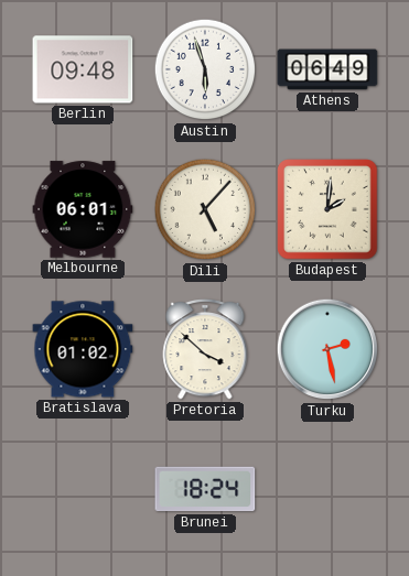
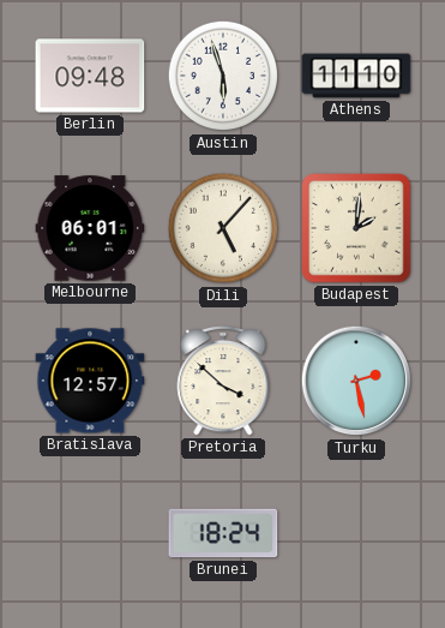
Athens: 06:49 -> 11:10 (356, 76)
Bratislava: 01:02 -> 12:57 (90, 381)
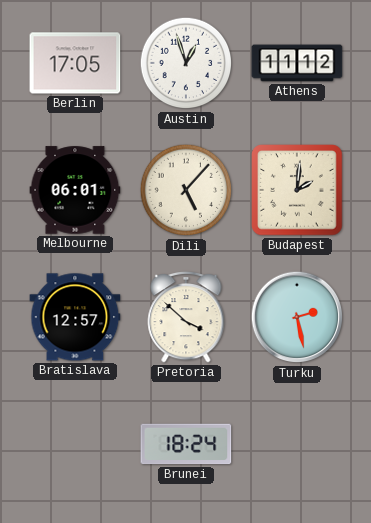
Berlin: 09:48 -> 17:05 (75, 63)
Austin: 5:57 -> 12:57 (186, 63)
Athens: 11:10 -> 11:12 (297, 63)
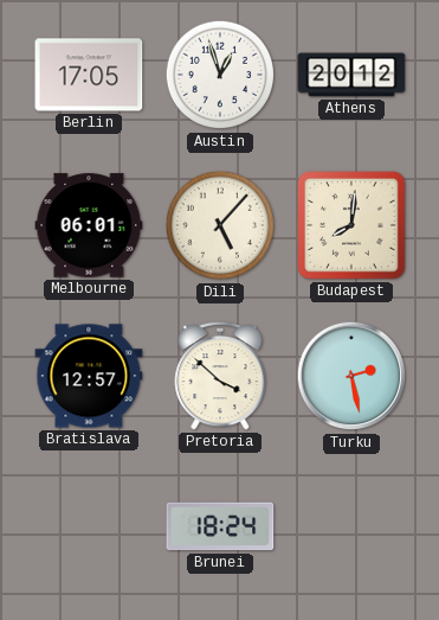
Athens: 11:12 -> 20:12 (351, 75)
Budapest: 2:01 -> 8:01 (351, 225)
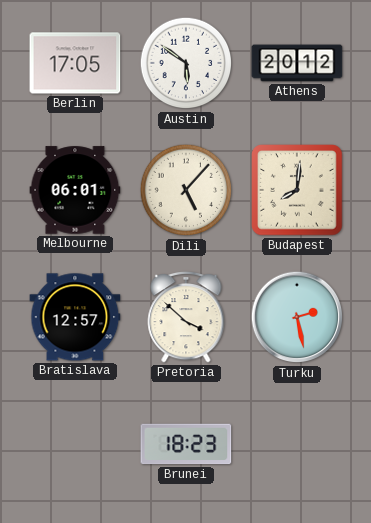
Austin: 12:57 -> 5:51 (186, 63)
Brunei: 18:24 -> 18:23 (186, 444)
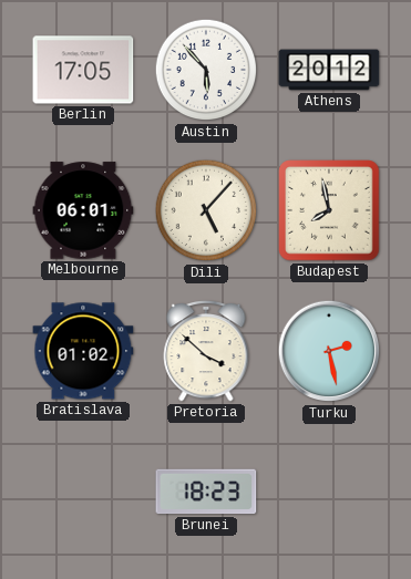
Austin: 5:51 -> 5:53 (206, 70)
Budapest: 8:01 -> 7:58 (329, 210)
Bratislava: 12:57 -> 01:02 (83, 351)
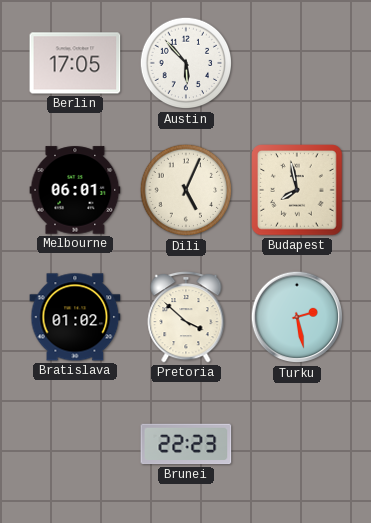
Athens: 20:12 -> none (329, 70)
Dili: 5:07 -> 5:04 (186, 190)
Brunei: 18:23 -> 22:23 (186, 444)
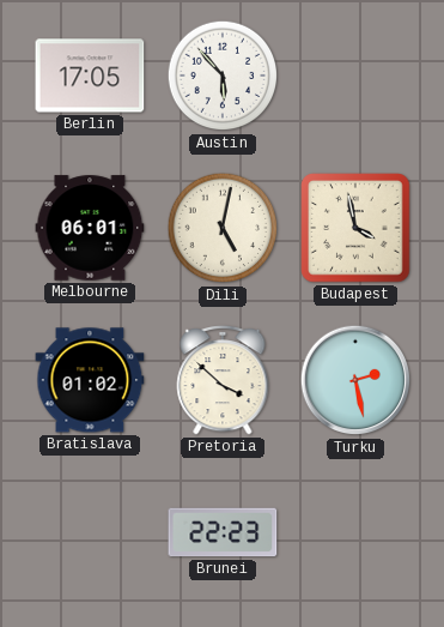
Dili: 5:04 -> 5:02 (223, 228)
Budapest: 7:58 -> 3:58 (355, 228)
